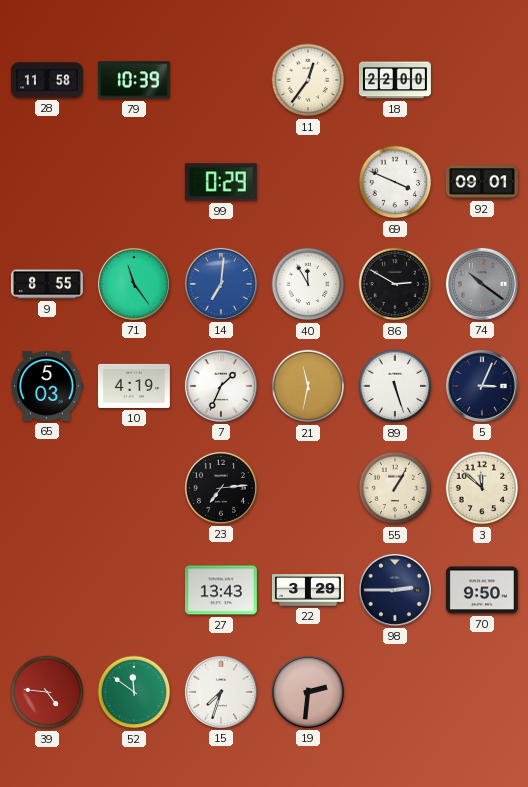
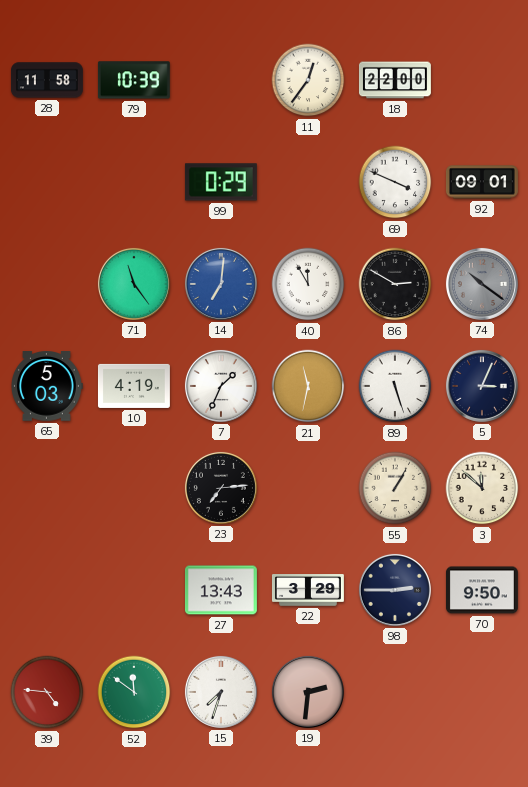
9: 8:55 -> none (47, 284)
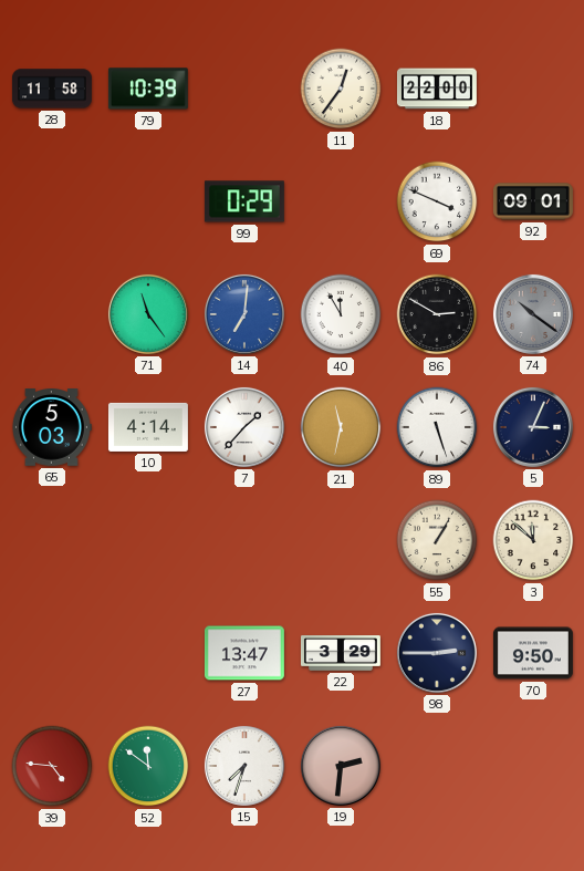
10: 4:19 -> 4:14 (148, 427)
7: 1:34 -> 1:37 (244, 427)
23: 7:14 -> none (221, 488)
27: 13:43 -> 13:47 (244, 653)
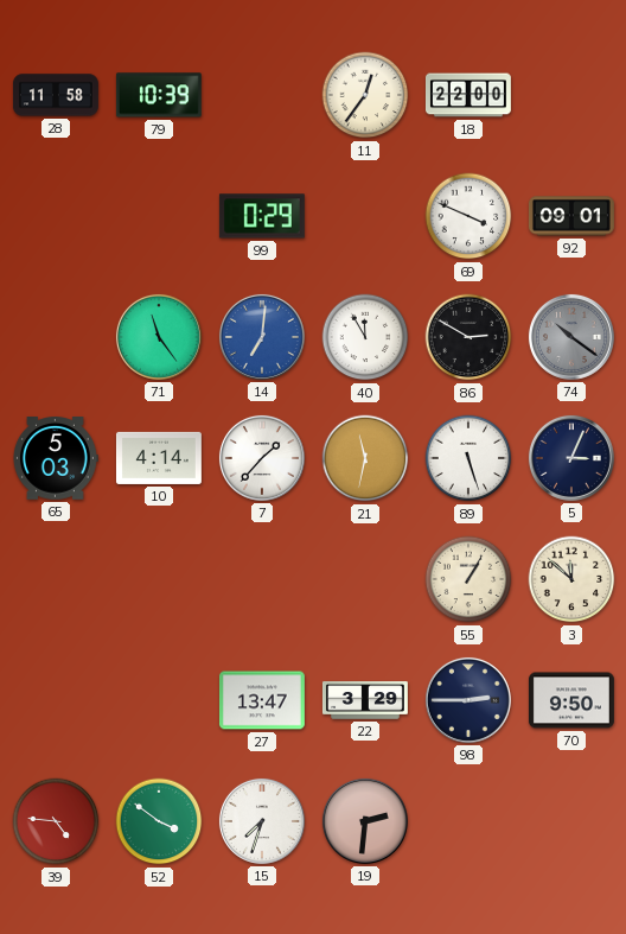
52: 11:51 -> 3:51 (159, 821)
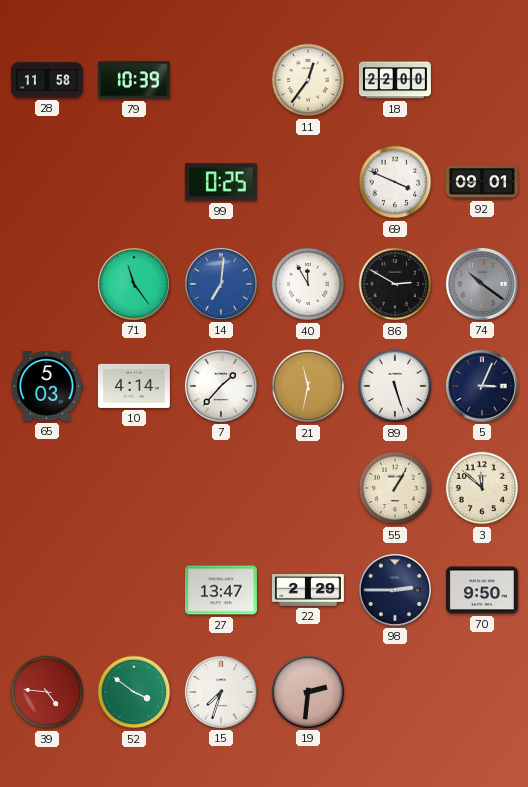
99: 0:29 -> 0:25 (221, 182)
22: 3:29 -> 2:29 (308, 590)
